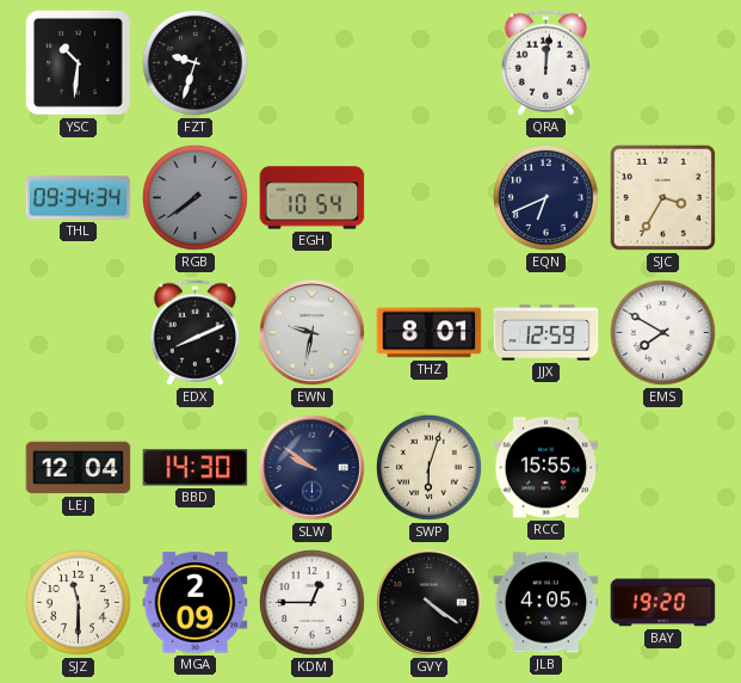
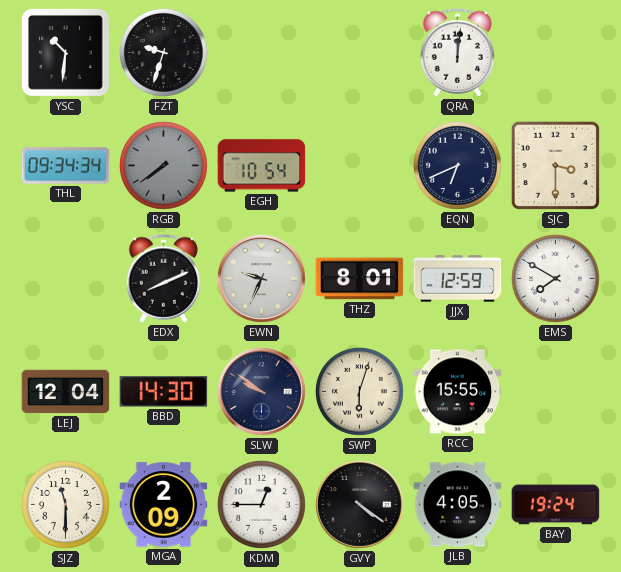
SJC: 3:35 -> 3:30 (555, 165)
EWN: 9:32 -> 9:34 (261, 278)
BAY: 19:20 -> 19:24 (556, 505)
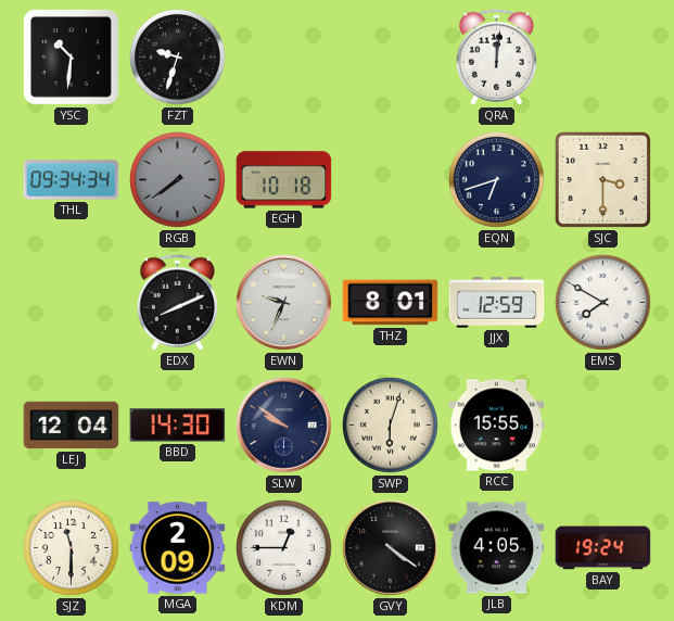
EGH: 10:54 -> 10:18 (284, 180)
EQN: 6:41 -> 6:42 (496, 179)
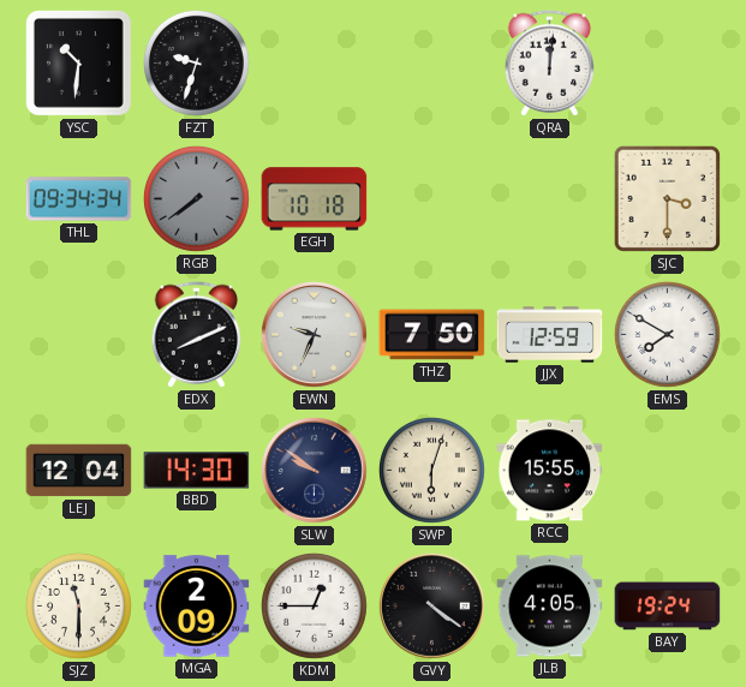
EQN: 6:42 -> none (496, 179)
THZ: 8:01 -> 7:50 (432, 335)
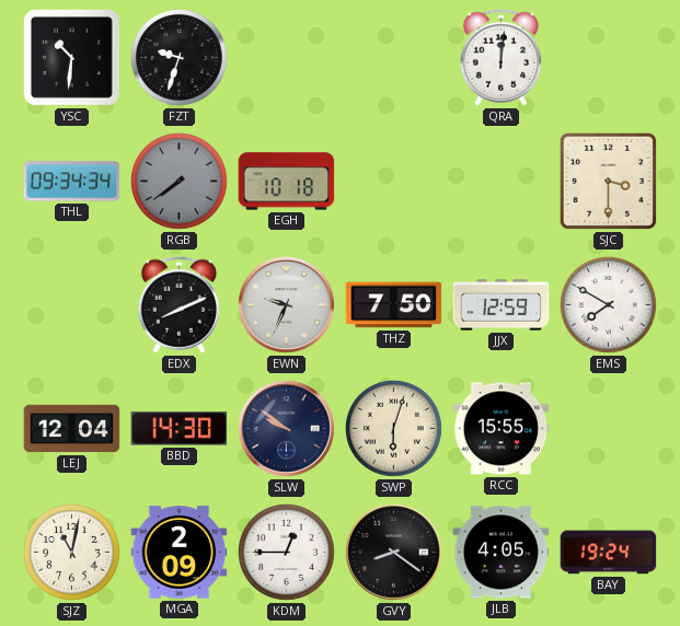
SJZ: 11:30 -> 11:02 (71, 552)
GVY: 4:21 -> 8:21 (393, 552)
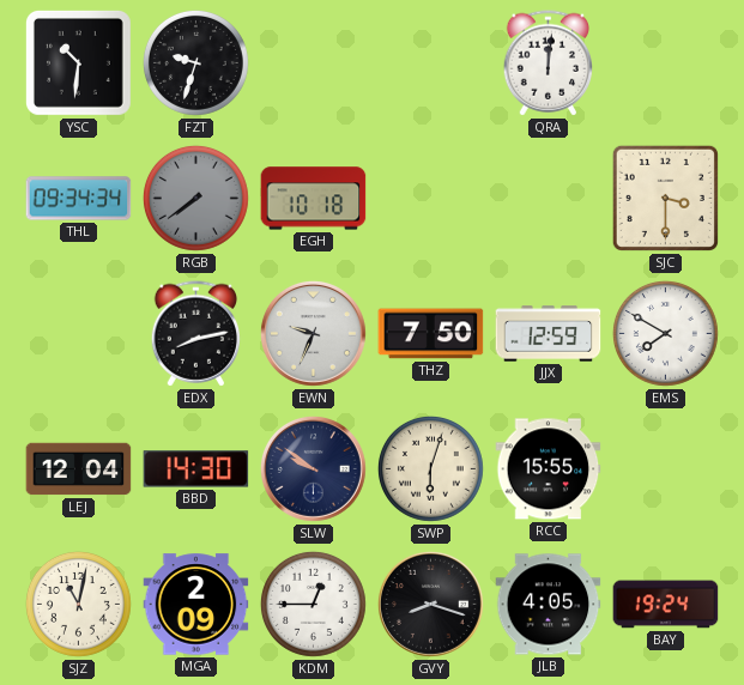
EDX: 8:11 -> 8:13 (196, 334)
GVY: 8:21 -> 8:18 (430, 604)
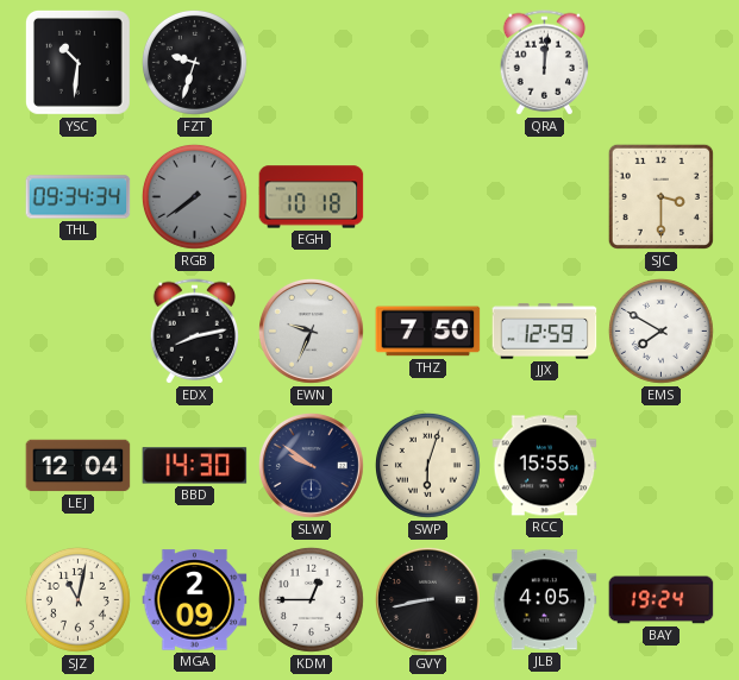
GVY: 8:18 -> 8:43 (427, 599)
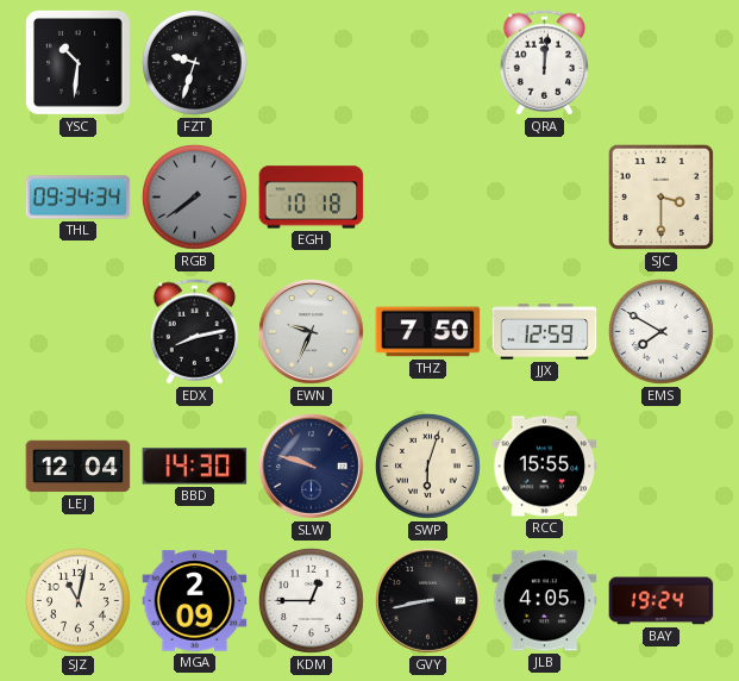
SLW: 9:51 -> 9:48 (311, 466)
